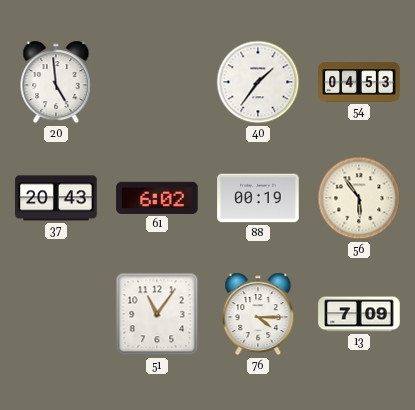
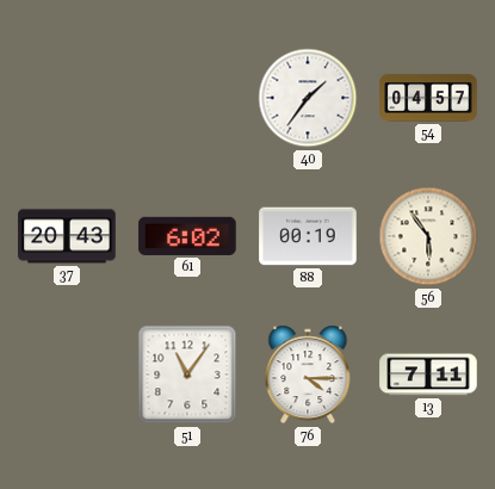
20: 4:59 -> none (56, 82)
54: 04:53 -> 04:57 (428, 98)
13: 7:09 -> 7:11 (428, 375)
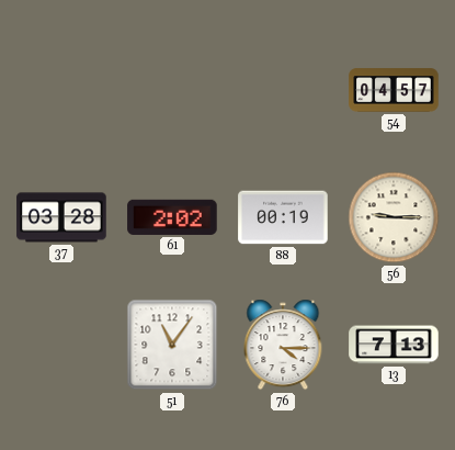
40: 1:36 -> none (308, 98)
37: 20:43 -> 03:28 (61, 217)
61: 6:02 -> 2:02 (172, 217)
56: 5:54 -> 9:15 (394, 217)
13: 7:11 -> 7:13 (394, 345)
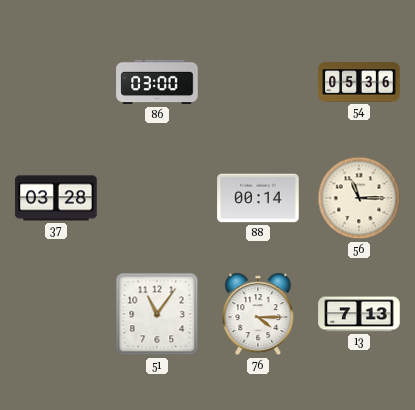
86: none -> 03:00 (157, 82)
54: 04:57 -> 05:36 (359, 82)
61: 2:02 -> none (172, 217)
88: 00:19 -> 00:14 (258, 198)
56: 9:15 -> 11:15 (359, 198)
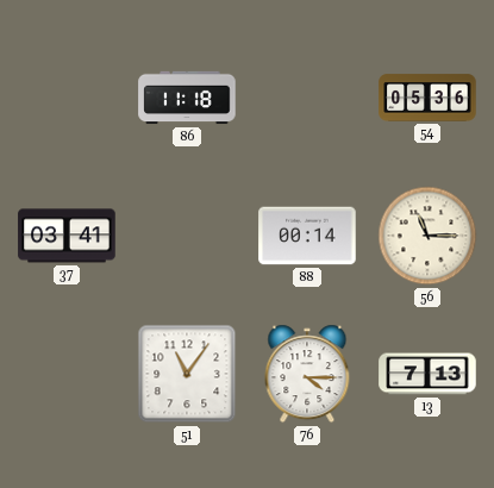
86: 03:00 -> 11:18 (187, 98)
37: 03:28 -> 03:41 (67, 236)
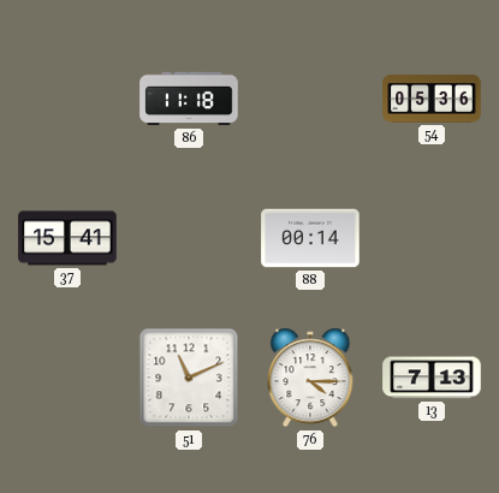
37: 03:41 -> 15:41 (67, 238)
56: 11:15 -> none (427, 236)
51: 11:06 -> 11:11 (189, 378)
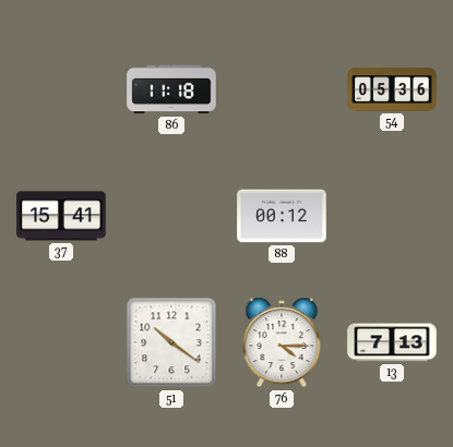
88: 00:14 -> 00:12 (282, 216)
51: 11:11 -> 10:21 (171, 342)
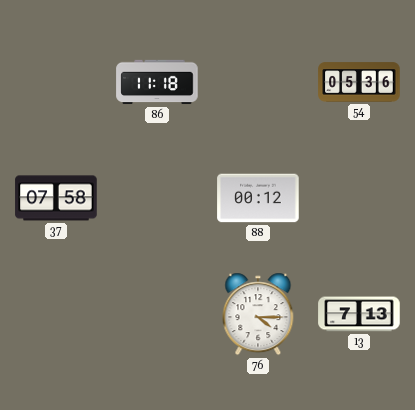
37: 15:41 -> 07:58 (56, 198)
51: 10:21 -> none (171, 342)
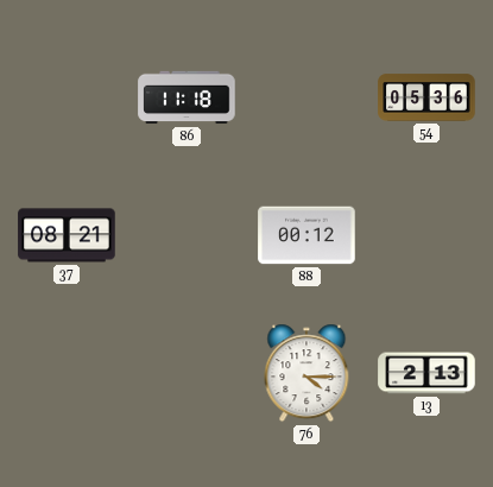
37: 07:58 -> 08:21 (67, 235)
13: 7:13 -> 2:13 (426, 373)
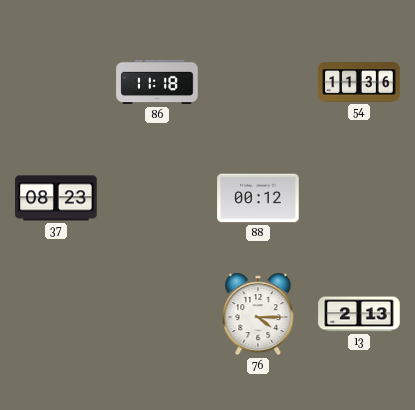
54: 05:36 -> 11:36 (359, 82)
37: 08:21 -> 08:23 (56, 198)
